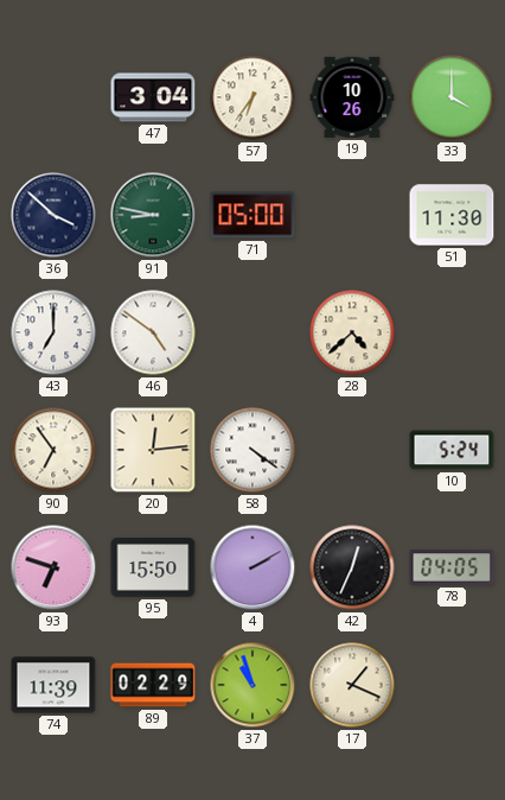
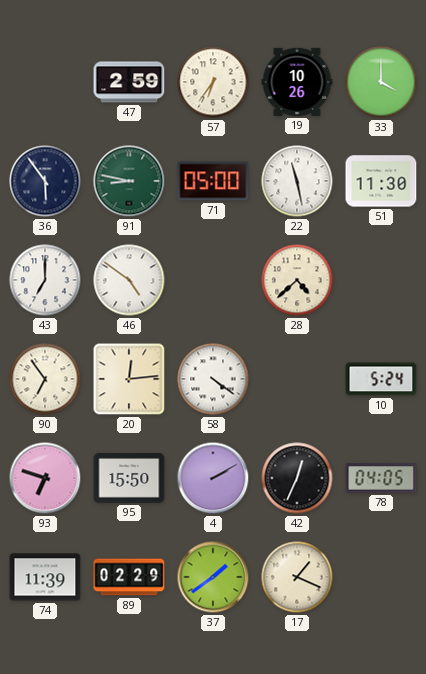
47: 3:04 -> 2:59 (129, 82)
36: 3:52 -> 5:54 (45, 181)
22: none -> 11:28 (297, 181)
37: 10:57 -> 1:39 (213, 577)
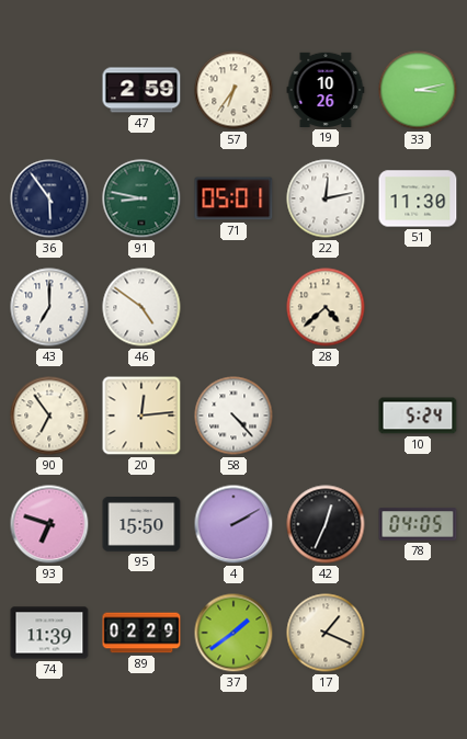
33: 4:00 -> 3:13 (418, 90)
71: 05:00 -> 05:01 (233, 198)
22: 11:28 -> 12:13 (326, 198)
58: 4:21 -> 4:23 (233, 416)
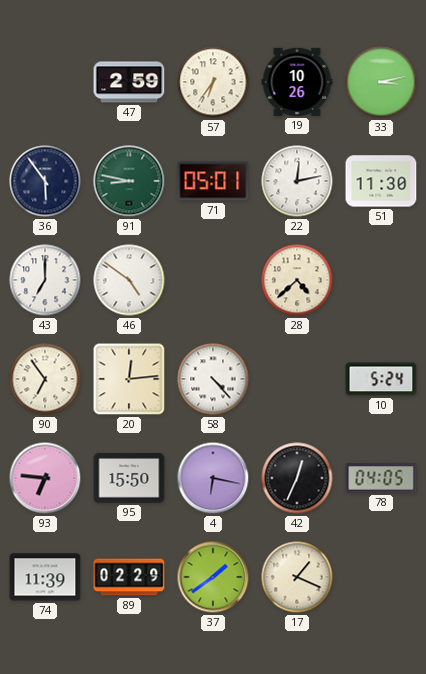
93: 6:48 -> 6:46 (45, 478)
4: 2:10 -> 6:17 (213, 478)
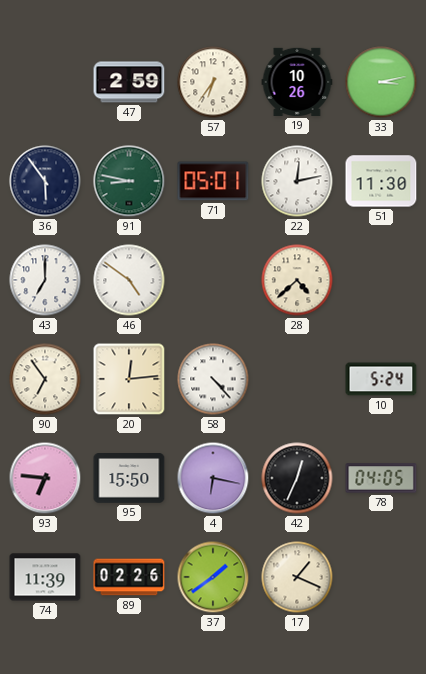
89: 02:29 -> 02:26 (129, 577)
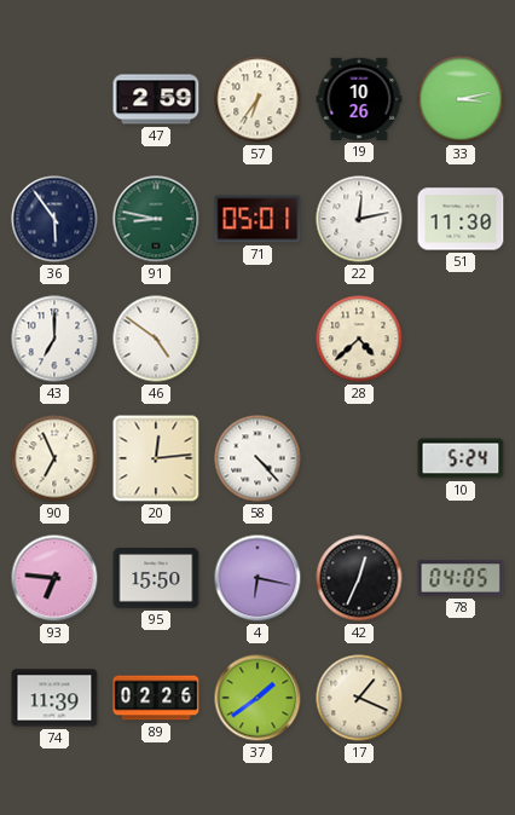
90: 6:54 -> 6:56 (54, 458)
